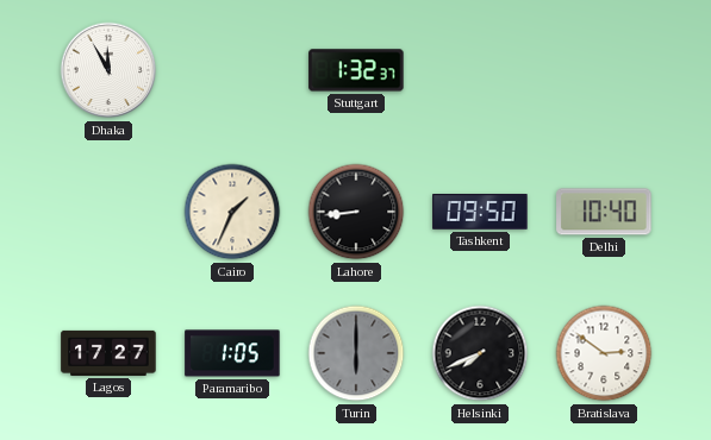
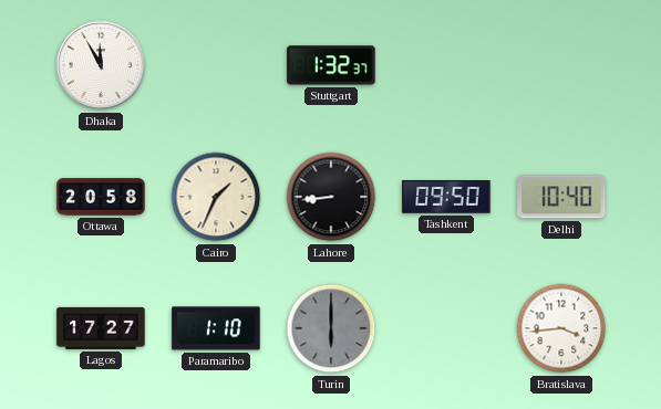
Ottawa: none -> 20:58 (101, 197)
Paramaribo: 1:05 -> 1:10 (216, 328)
Helsinki: 7:41 -> none (480, 353)
Bratislava: 2:51 -> 3:44 (561, 328)
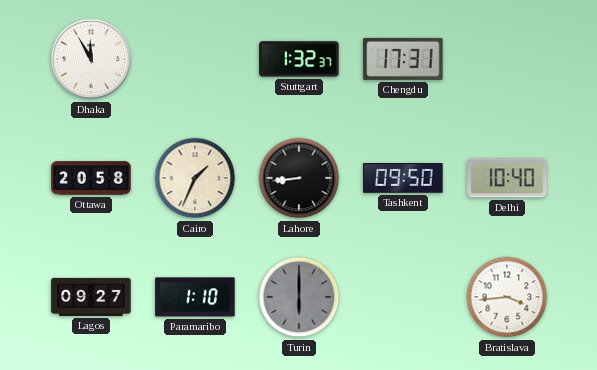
Chengdu: none -> 17:31 (403, 59)
Lagos: 17:27 -> 09:27 (91, 297)
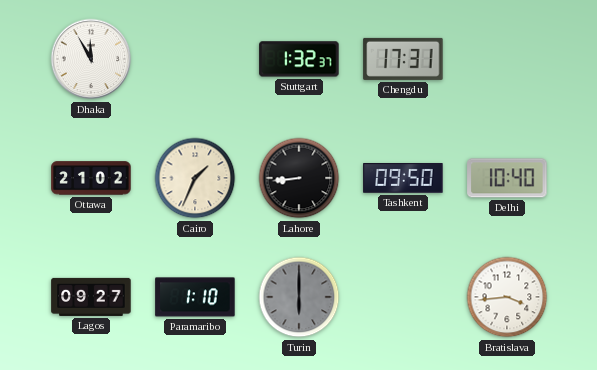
Ottawa: 20:58 -> 21:02 (91, 178)
